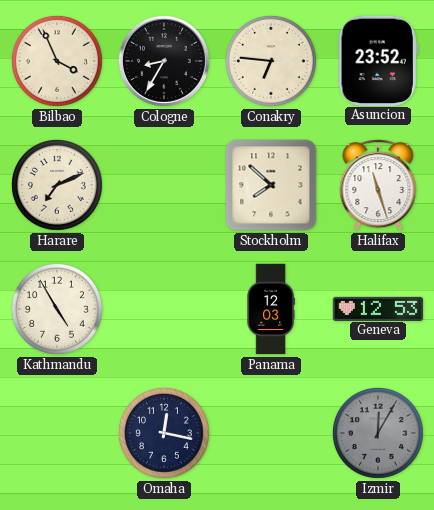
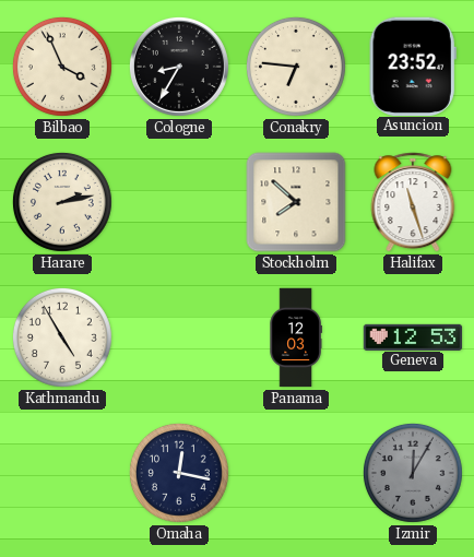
Harare: 7:11 -> 2:13 (62, 202)
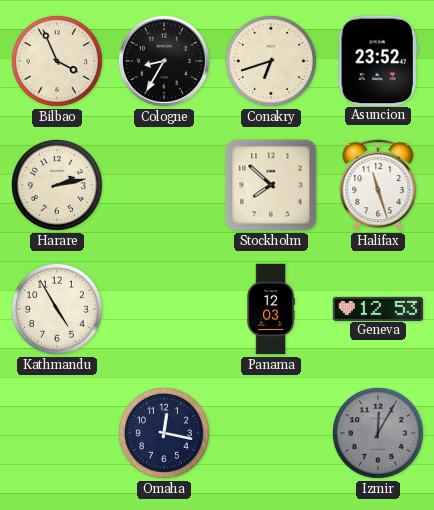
Conakry: 6:46 -> 6:42 (271, 61)
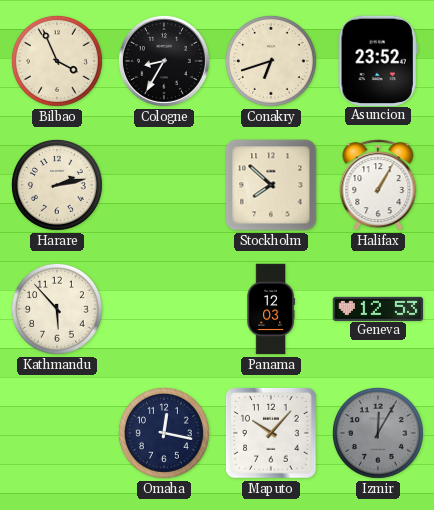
Halifax: 11:27 -> 1:05 (378, 185)
Kathmandu: 4:55 -> 5:53 (57, 309)
Maputo: none -> 10:07 (271, 433)
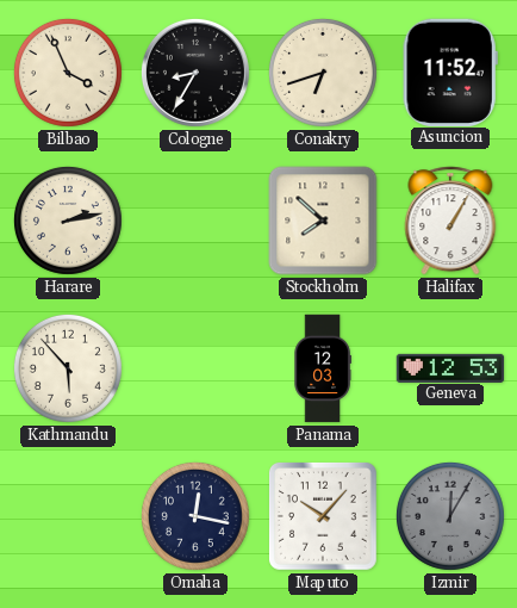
Asuncion: 23:52 -> 11:52 (450, 72)
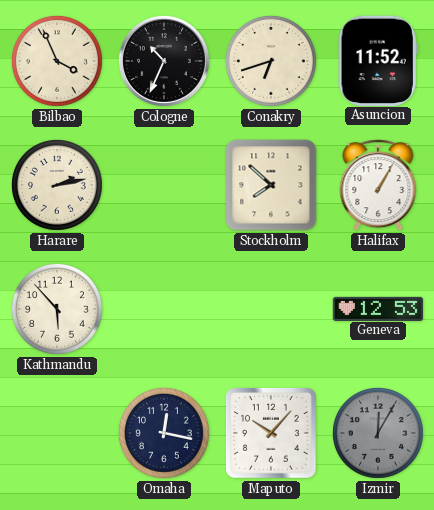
Cologne: 8:35 -> 10:34 (164, 61)
Panama: 12:03 -> none (323, 368)
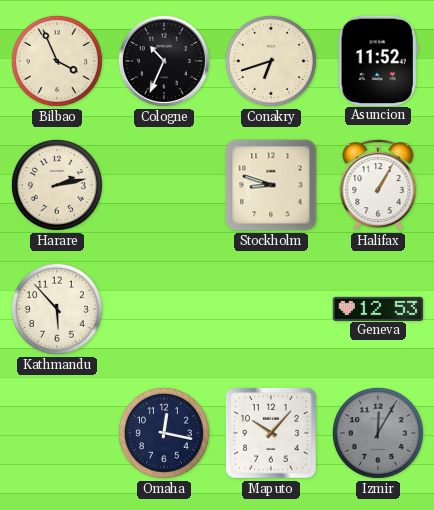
Stockholm: 7:52 -> 8:48 (271, 185)
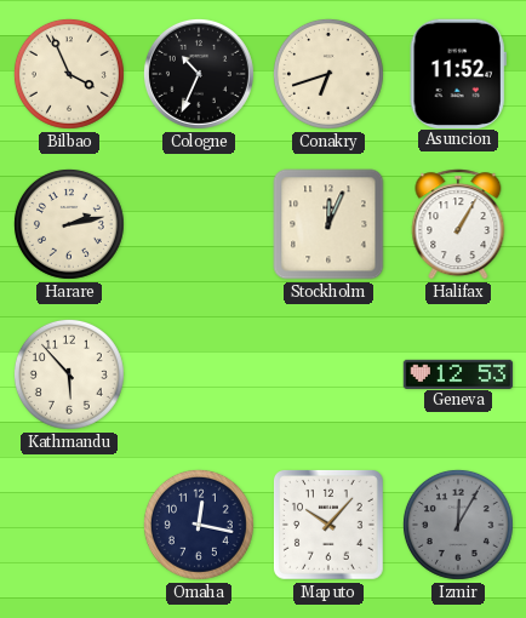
Stockholm: 8:48 -> 12:04 (328, 224)
